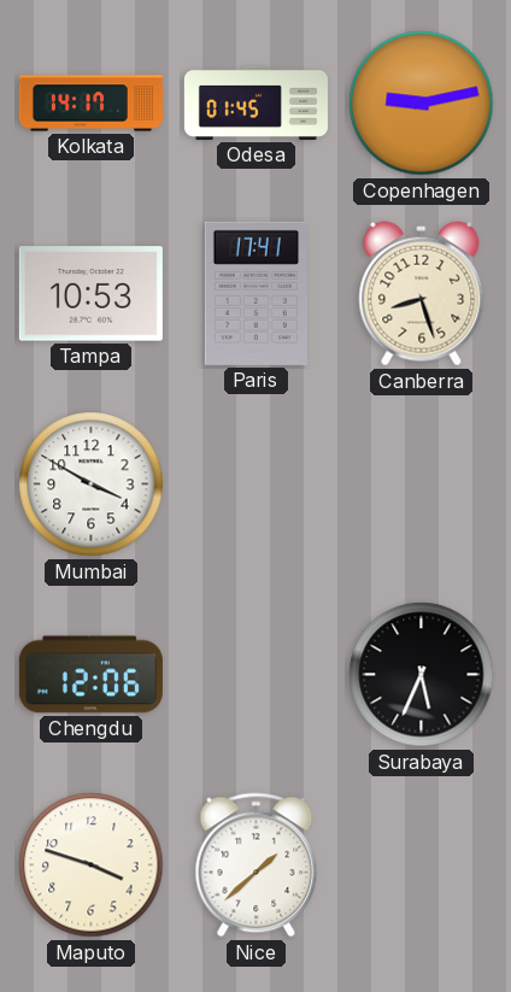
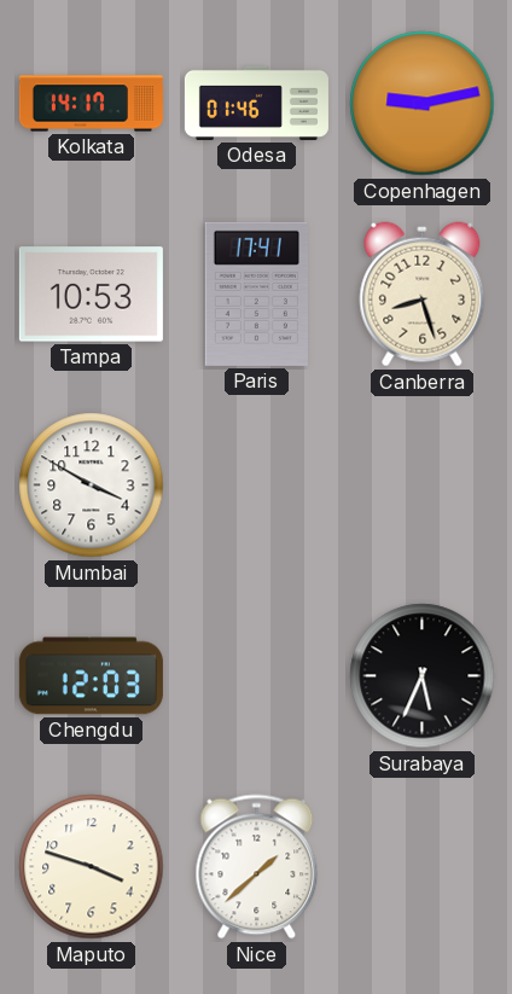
Odesa: 01:45 -> 01:46 (256, 103)
Chengdu: 12:06 -> 12:03 (91, 676)
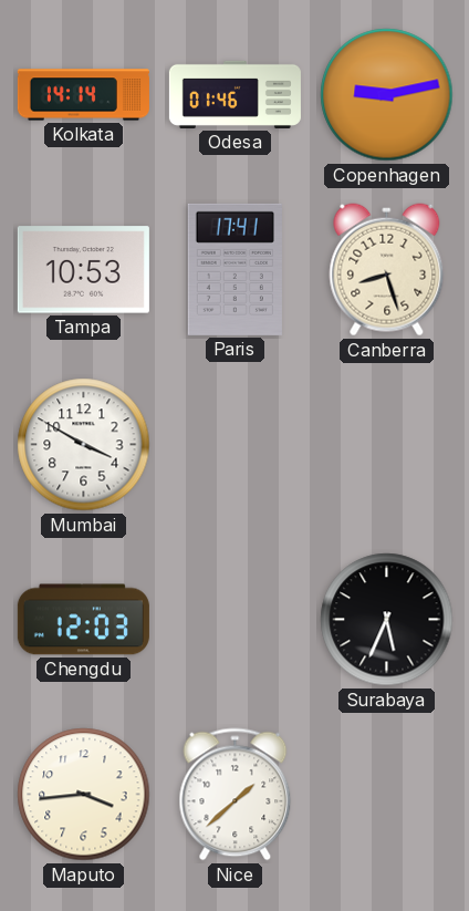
Kolkata: 14:17 -> 14:14 (83, 95)
Maputo: 3:48 -> 3:44 (84, 795)
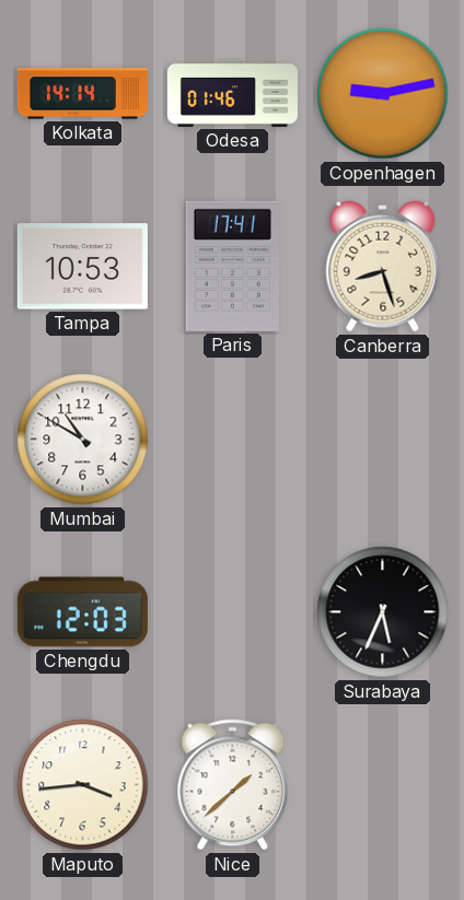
Mumbai: 3:50 -> 10:50 (83, 440)
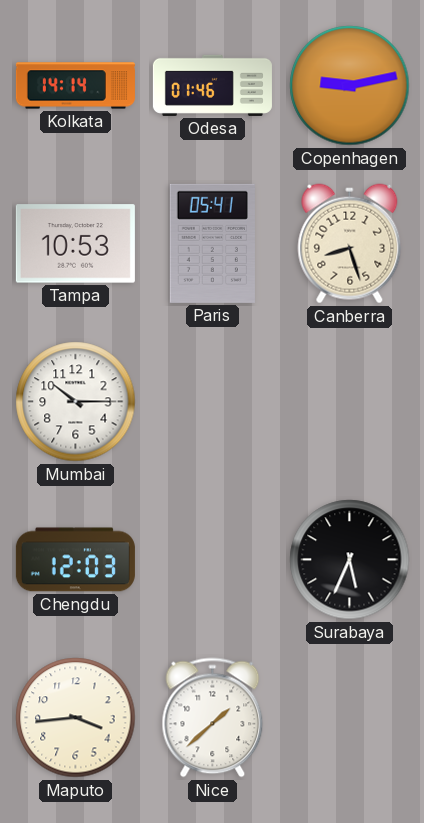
Paris: 17:41 -> 05:41 (212, 243)
Mumbai: 10:50 -> 10:15 (76, 402)
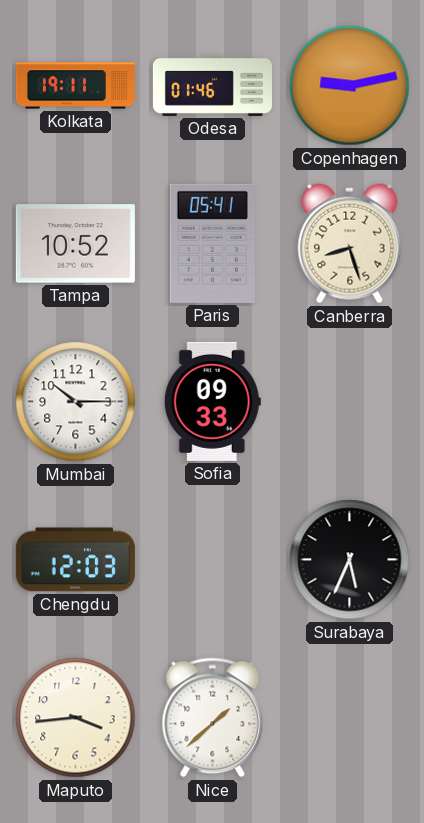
Kolkata: 14:14 -> 19:11 (75, 86)
Tampa: 10:53 -> 10:52 (75, 244)
Sofia: none -> 09:33 (212, 401)
